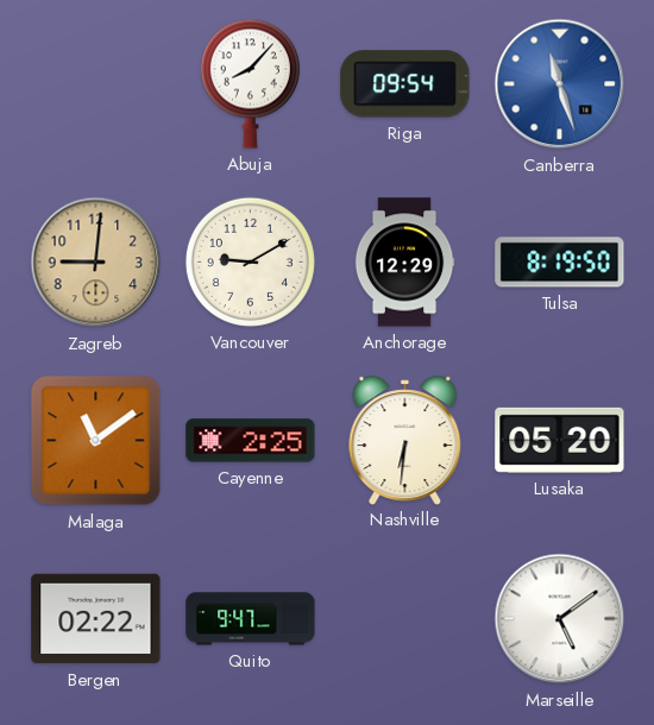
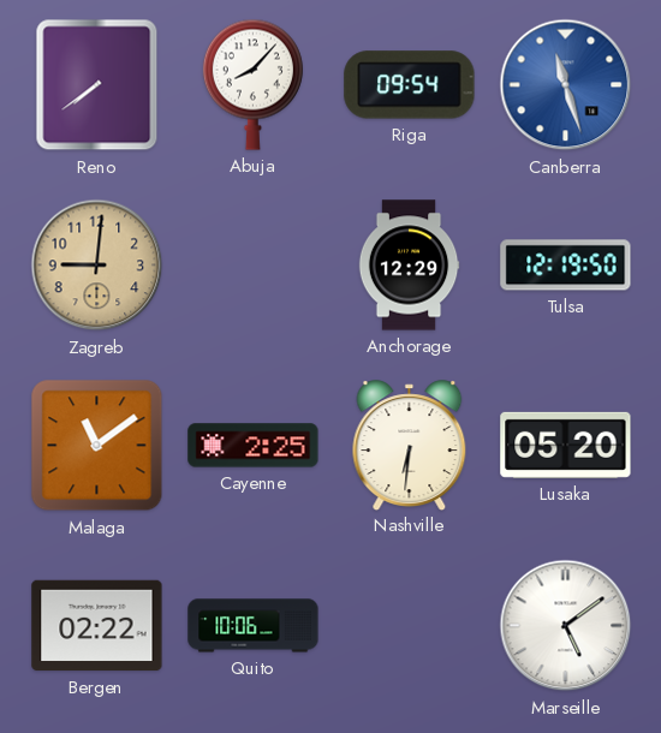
Reno: none -> 7:39 (97, 85)
Vancouver: 9:10 -> none (250, 261)
Tulsa: 8:19 -> 12:19 (566, 266)
Quito: 9:47 -> 10:06 (254, 626)
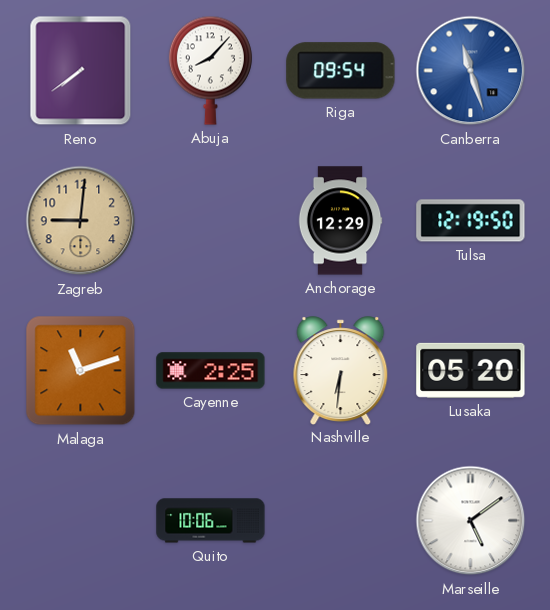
Malaga: 11:09 -> 11:12 (81, 371)
Bergen: 02:22 -> none (97, 626)
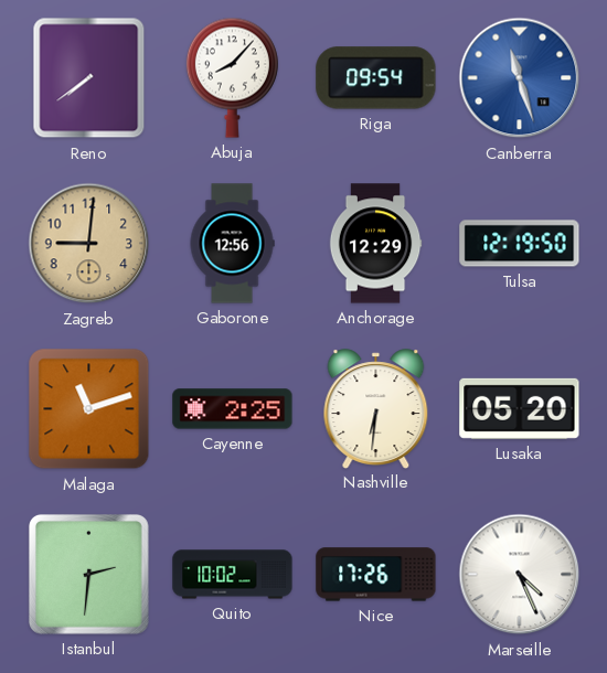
Gaborone: none -> 12:56 (232, 244)
Istanbul: none -> 2:31 (88, 574)
Quito: 10:06 -> 10:02 (233, 575)
Nice: none -> 17:26 (376, 575)
Marseille: 5:09 -> 4:26 (520, 575)
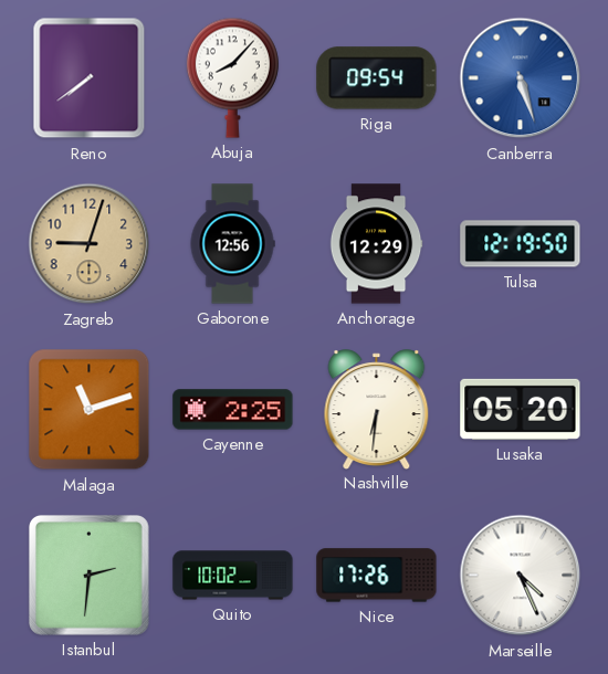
Canberra: 11:27 -> 5:27 (521, 78)
Zagreb: 9:01 -> 9:03 (90, 244)
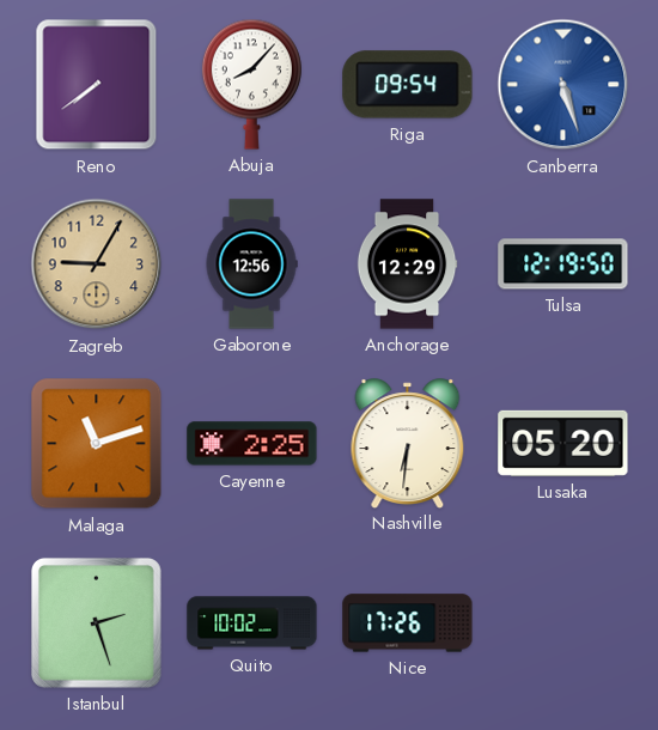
Zagreb: 9:03 -> 9:05 (97, 264)
Istanbul: 2:31 -> 2:27 (96, 622)
Marseille: 4:26 -> none (521, 576)
